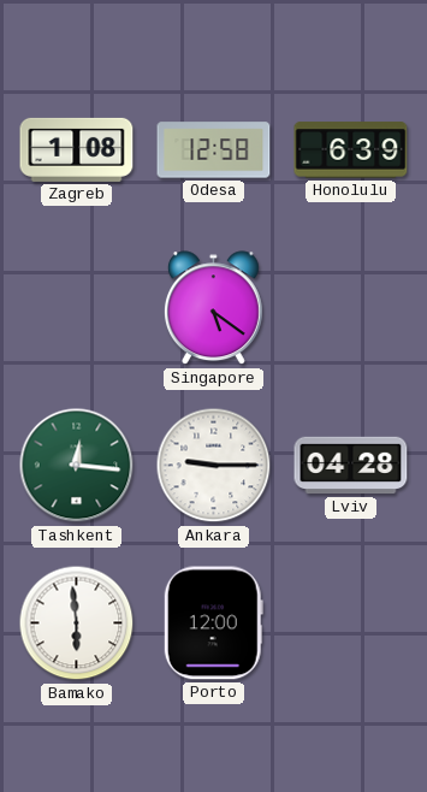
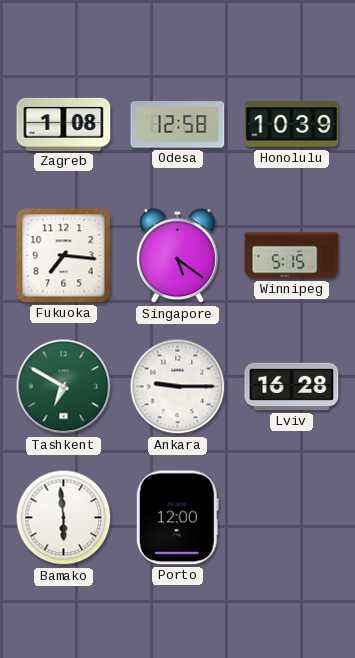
Honolulu: 6:39 -> 10:39 (292, 125)
Fukuoka: none -> 7:16 (64, 256)
Winnipeg: none -> 5:15 (292, 256)
Tashkent: 12:16 -> 6:50 (64, 387)
Lviv: 04:28 -> 16:28 (292, 387)
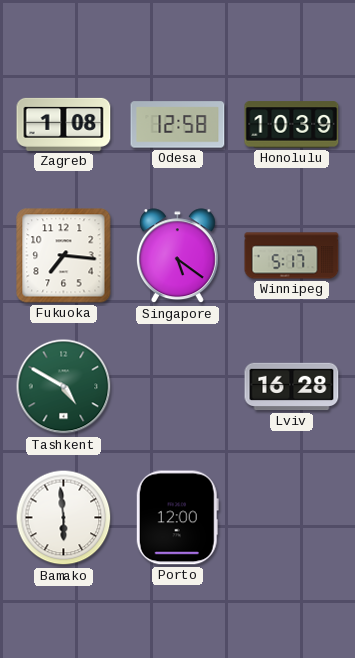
Winnipeg: 5:15 -> 5:17 (292, 256)
Tashkent: 6:50 -> 4:50 (64, 387)
Ankara: 9:15 -> none (178, 387)
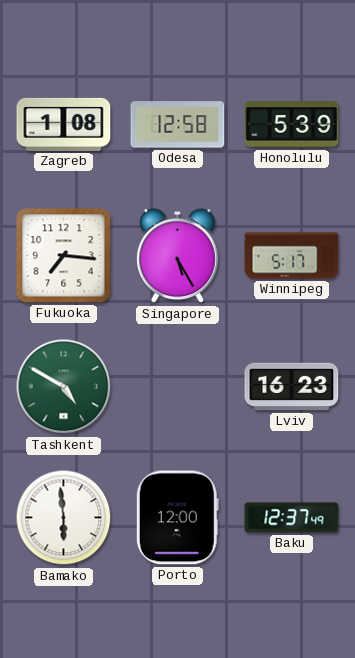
Honolulu: 10:39 -> 5:39 (292, 125)
Singapore: 5:21 -> 5:25 (177, 256)
Lviv: 16:28 -> 16:23 (292, 387)
Baku: none -> 12:37 (292, 518)
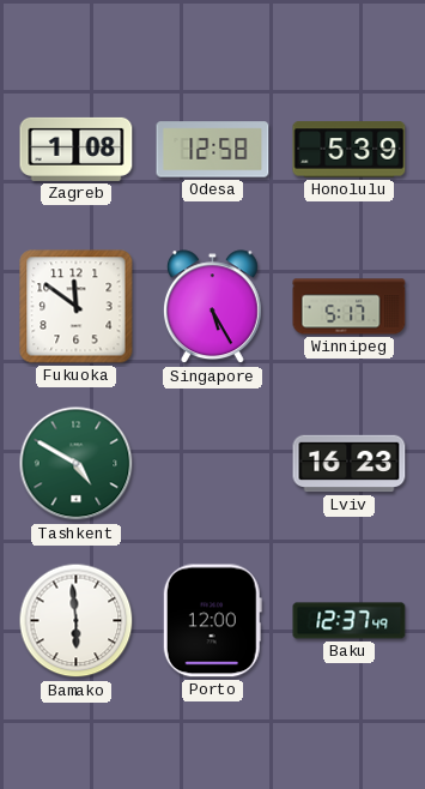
Fukuoka: 7:16 -> 11:51 (77, 307)
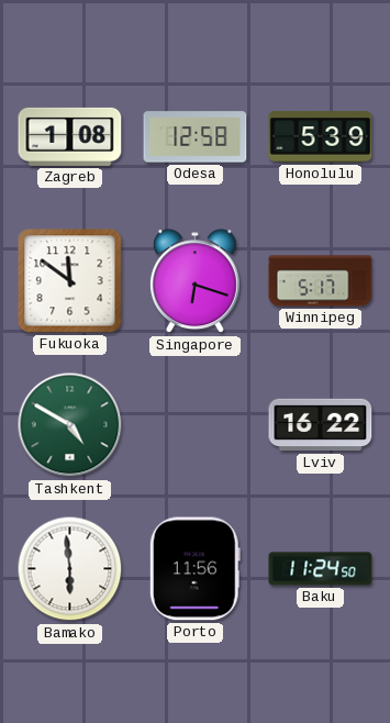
Singapore: 5:25 -> 6:18 (194, 281)
Lviv: 16:23 -> 16:22 (321, 425)
Porto: 12:00 -> 11:56 (194, 569)
Baku: 12:37 -> 11:24 (321, 569)
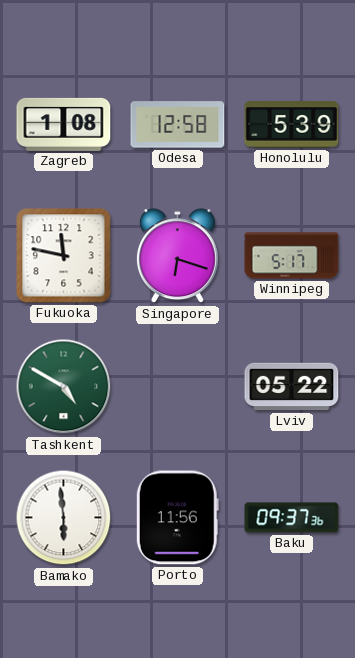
Fukuoka: 11:51 -> 11:47 (64, 256)
Lviv: 16:22 -> 05:22 (292, 387)
Baku: 11:24 -> 09:37 (292, 518)
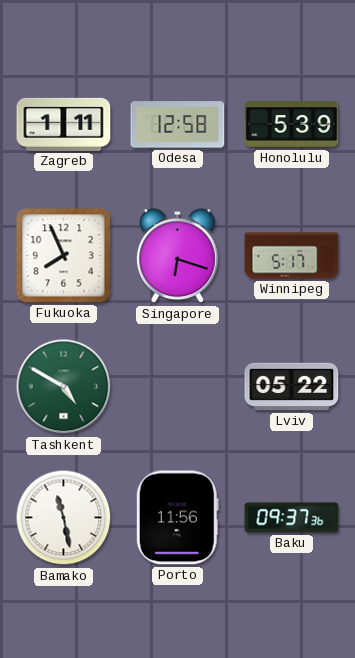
Zagreb: 1:08 -> 1:11 (64, 124)
Fukuoka: 11:47 -> 7:56 (64, 256)
Bamako: 5:59 -> 11:28 (64, 518)
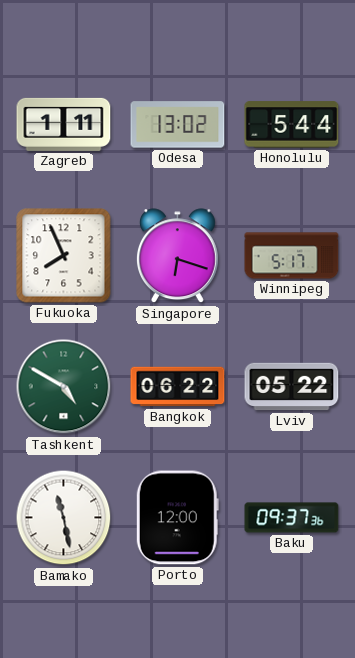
Odesa: 12:58 -> 13:02 (178, 125)
Honolulu: 5:39 -> 5:44 (292, 125)
Bangkok: none -> 06:22 (178, 387)
Porto: 11:56 -> 12:00 (177, 518)
